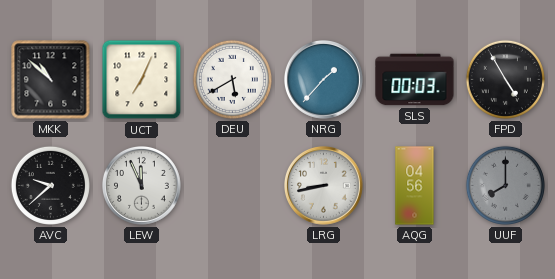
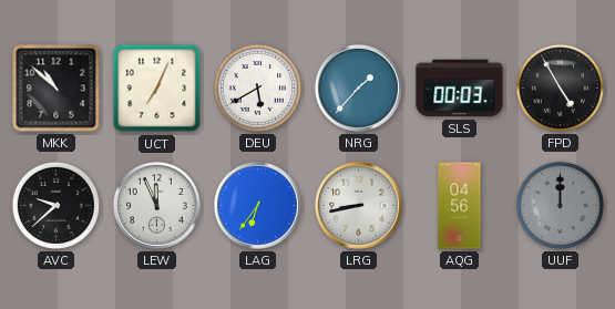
LAG: none -> 6:36 (258, 206)
UUF: 8:00 -> 12:00 (560, 205)
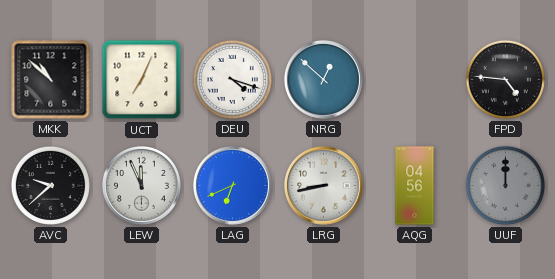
DEU: 5:40 -> 4:18 (232, 79)
NRG: 1:37 -> 12:52 (324, 80)
SLS: 00:03 -> none (460, 89)
FPD: 4:55 -> 4:46 (505, 79)
LAG: 6:36 -> 6:41 (233, 186)
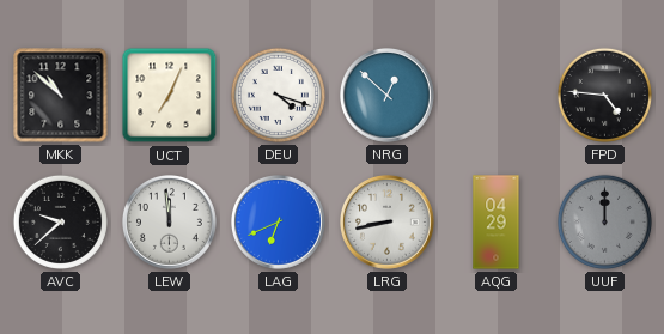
LEW: 11:56 -> 11:59 (170, 223)
AQG: 04:56 -> 04:29 (497, 223)
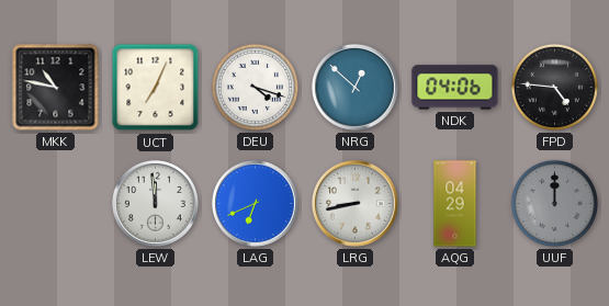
MKK: 10:52 -> 10:47 (56, 88)
NDK: none -> 04:06 (455, 88)
AVC: 9:38 -> none (60, 221)
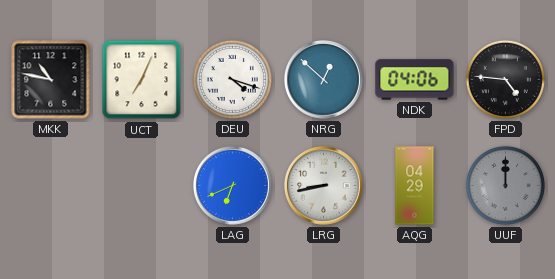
LEW: 11:59 -> none (156, 204)
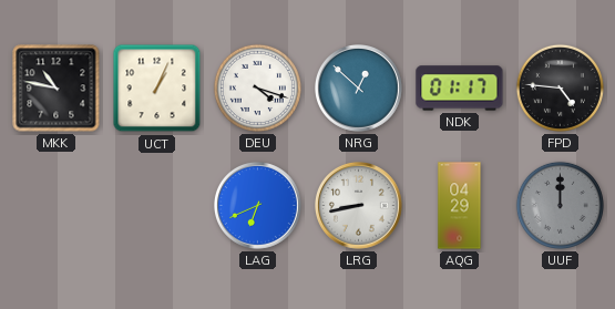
UCT: 7:04 -> 1:04 (157, 89)
NDK: 04:06 -> 01:17 (460, 89)
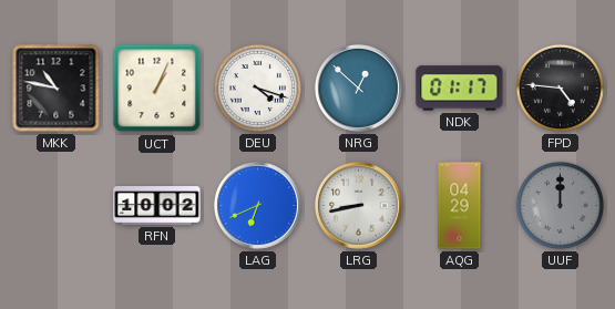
RFN: none -> 10:02 (157, 206)
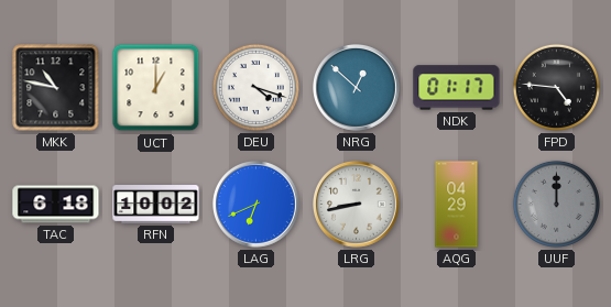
UCT: 1:04 -> 1:00 (156, 88)
TAC: none -> 6:18 (56, 205)
